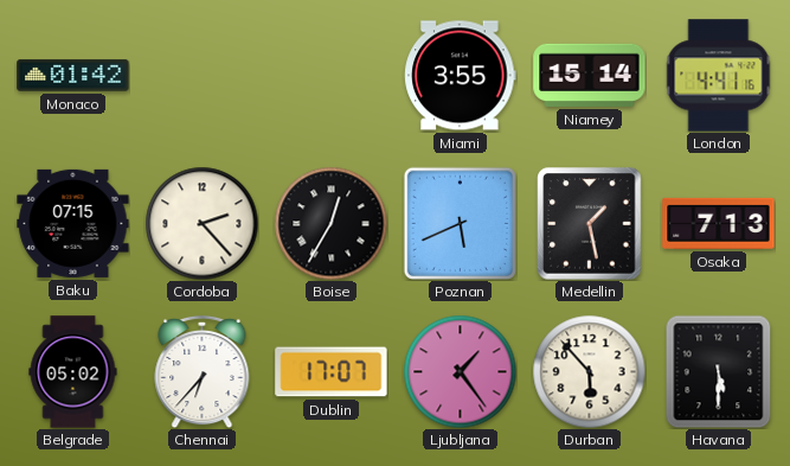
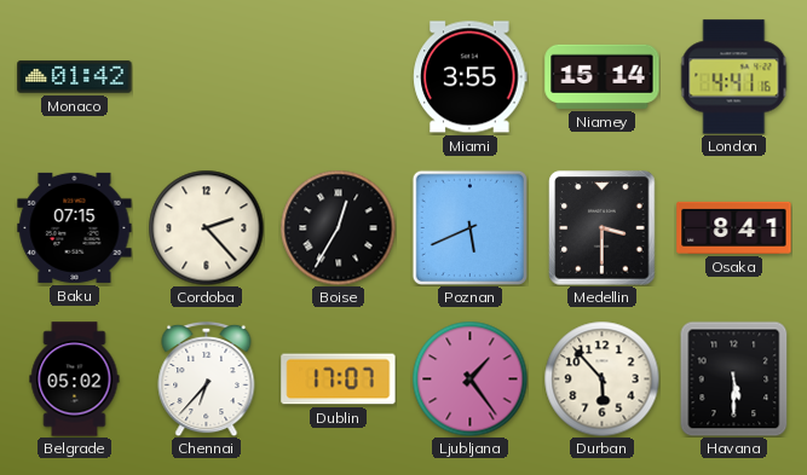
Medellin: 1:28 -> 3:30 (603, 228)
Osaka: 7:13 -> 8:41 (734, 227)
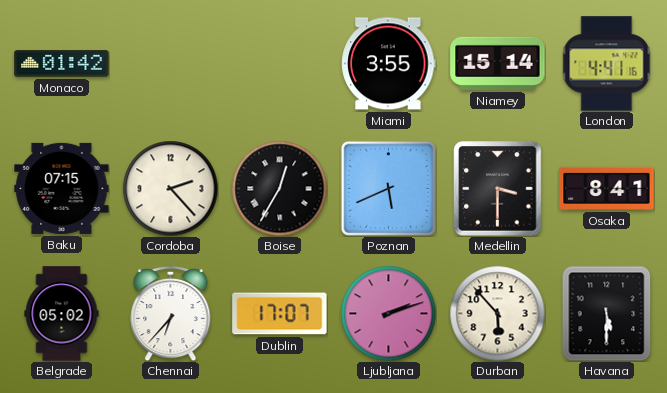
Ljubljana: 1:24 -> 2:12 (388, 313)
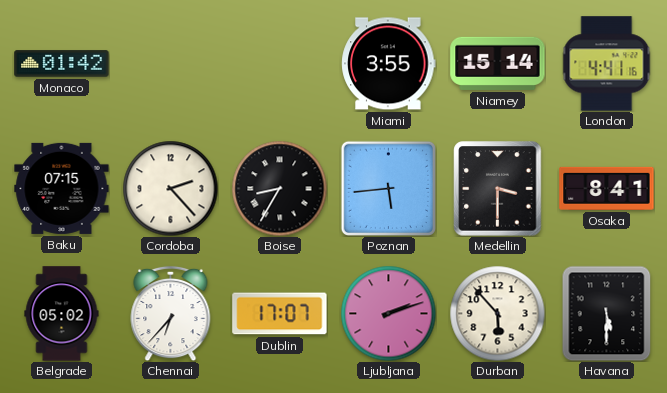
Boise: 12:35 -> 8:35 (279, 188)
Poznan: 5:41 -> 5:44 (388, 188)
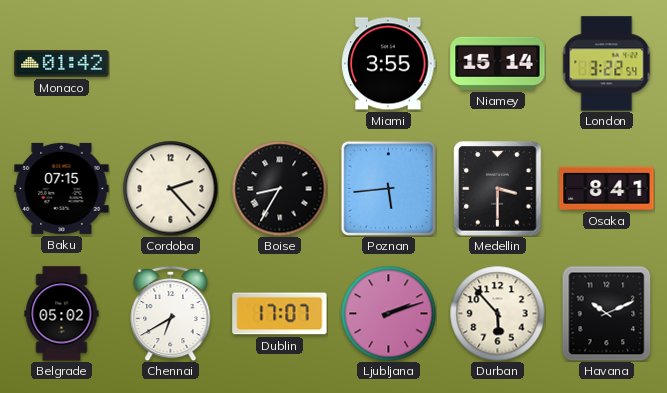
London: 4:41 -> 3:22 (607, 64)
Chennai: 6:37 -> 6:40 (171, 313)
Havana: 5:30 -> 10:11 (607, 313)
